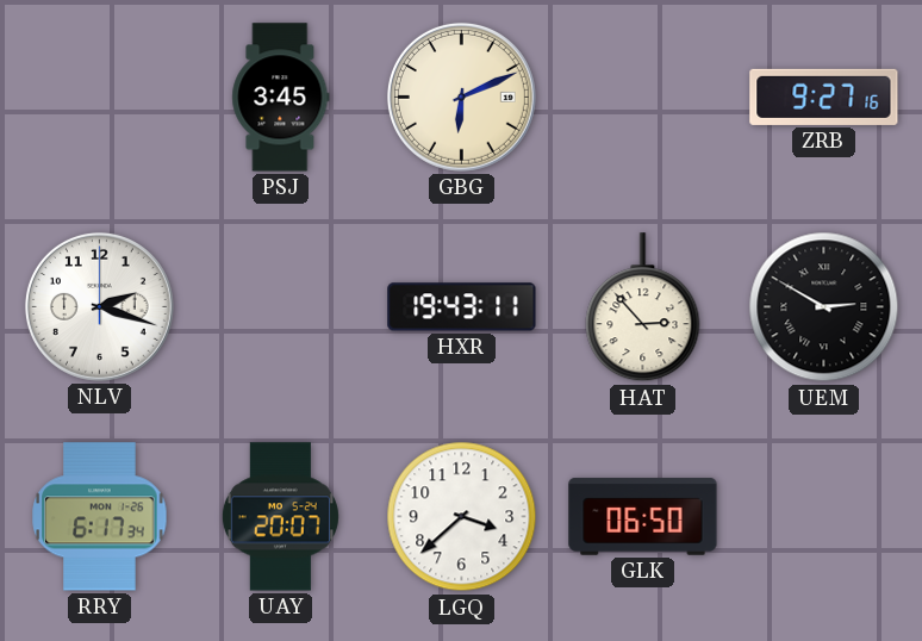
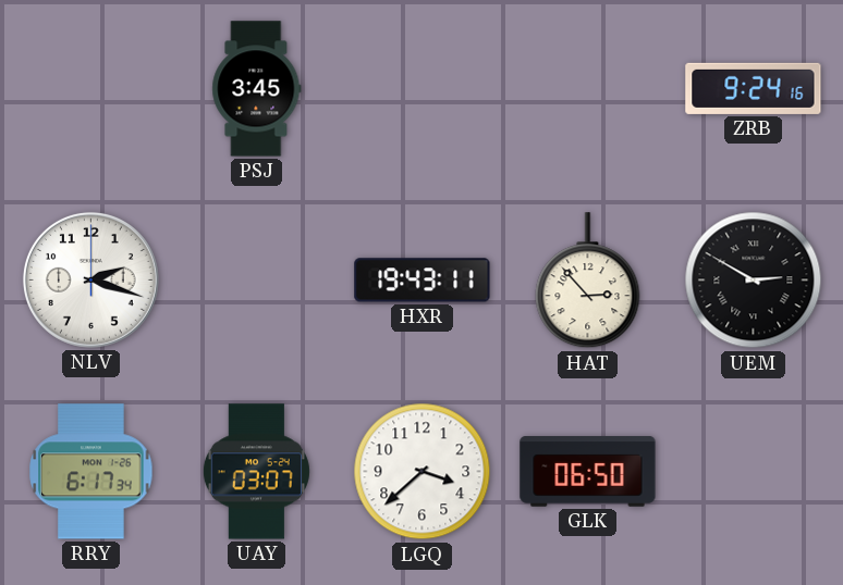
GBG: 6:11 -> none (461, 97)
ZRB: 9:27 -> 9:24 (754, 88)
UAY: 20:07 -> 03:07 (256, 472)
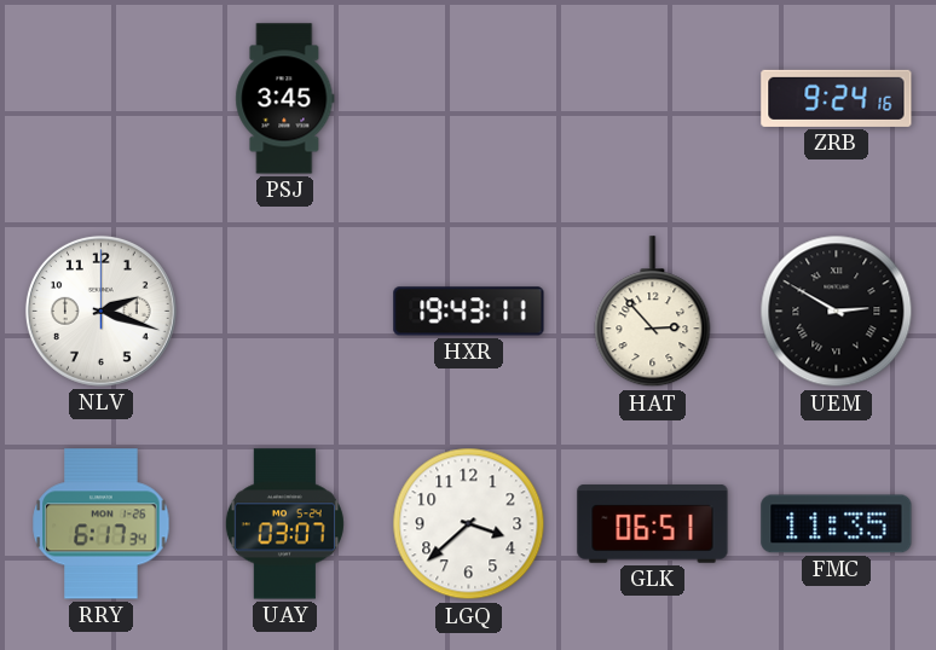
GLK: 06:50 -> 06:51 (653, 524)
FMC: none -> 11:35 (837, 524)
